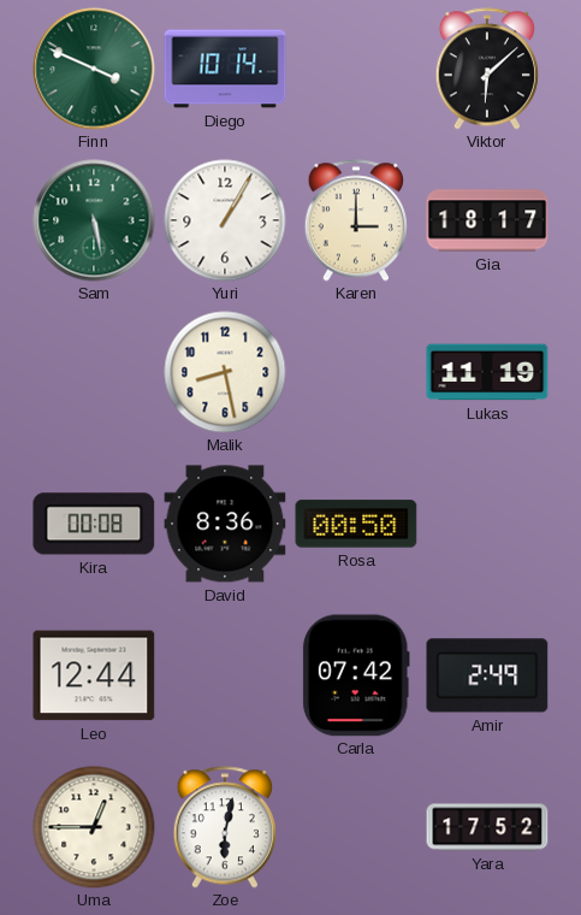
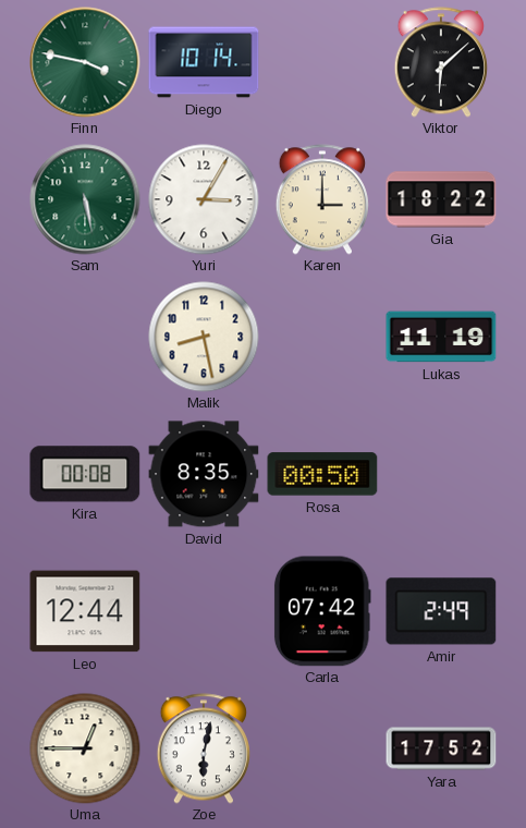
Finn: 3:49 -> 3:47 (85, 62)
Yuri: 1:05 -> 3:05 (204, 199)
Gia: 18:17 -> 18:22 (441, 199)
David: 8:36 -> 8:35 (204, 474)
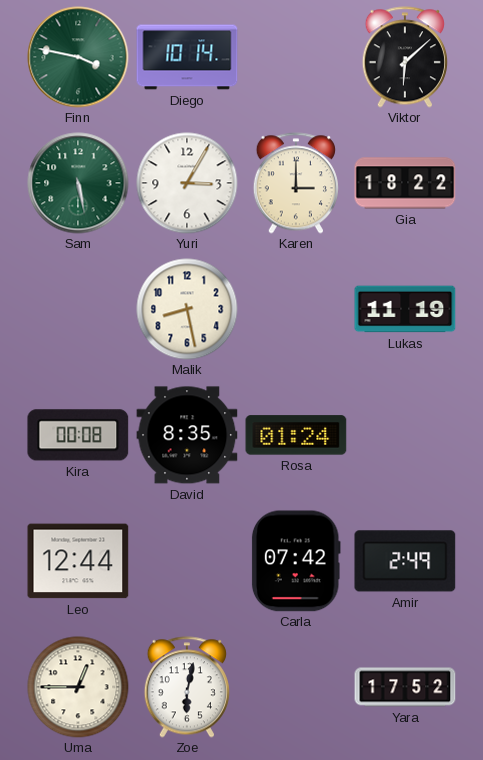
Rosa: 00:50 -> 01:24 (296, 435)
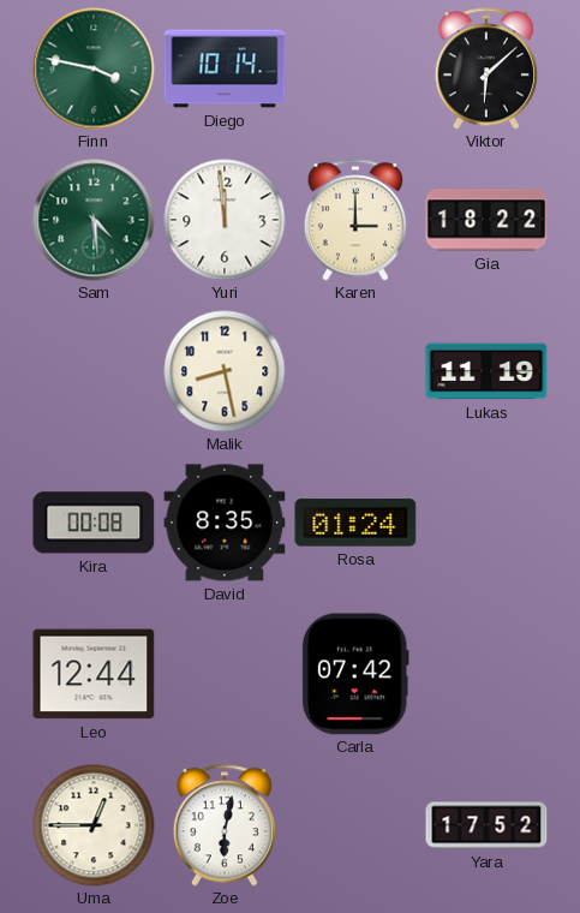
Sam: 5:28 -> 4:29 (94, 220)
Yuri: 3:05 -> 11:59 (225, 220)
Amir: 2:49 -> none (405, 561)
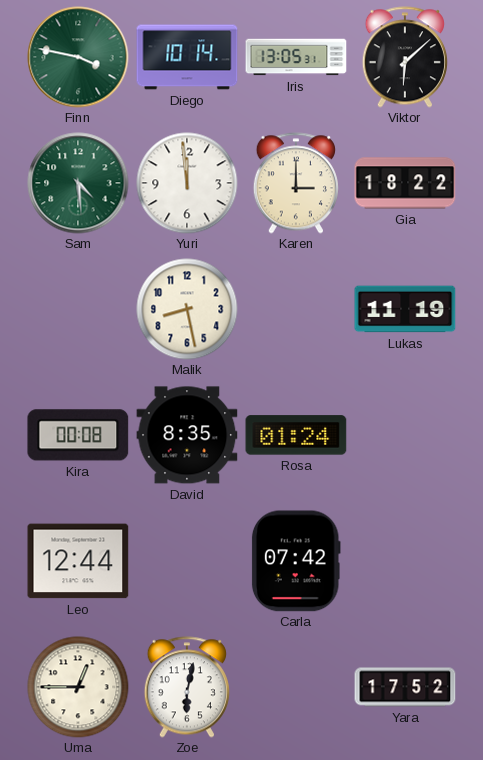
Iris: none -> 13:05 (296, 57)
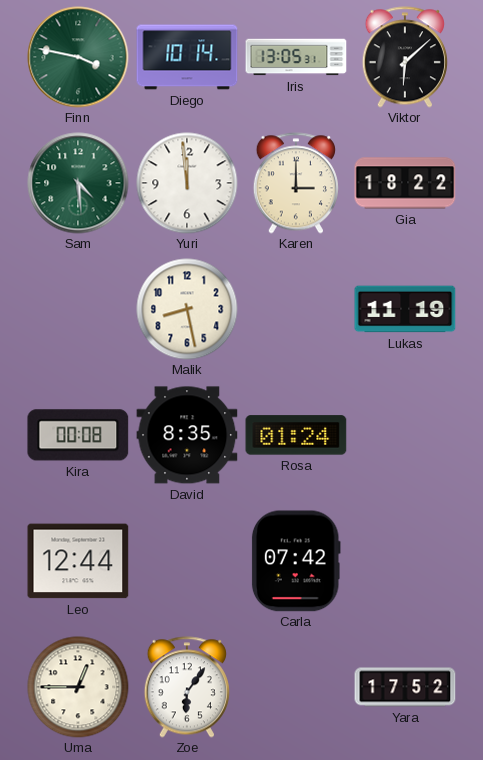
Zoe: 6:02 -> 6:06 (187, 687)
